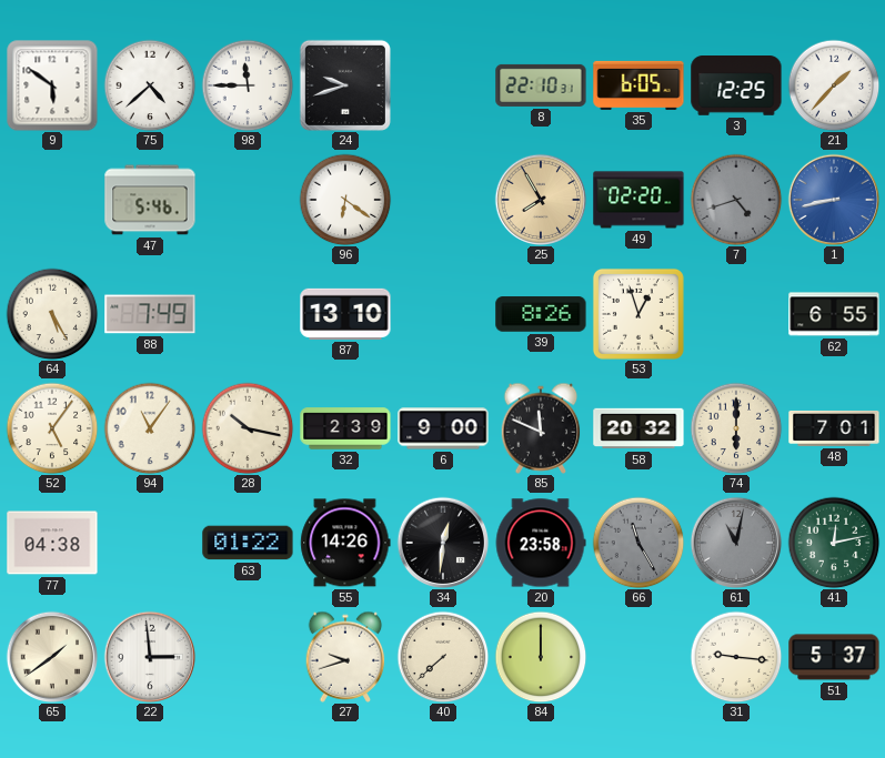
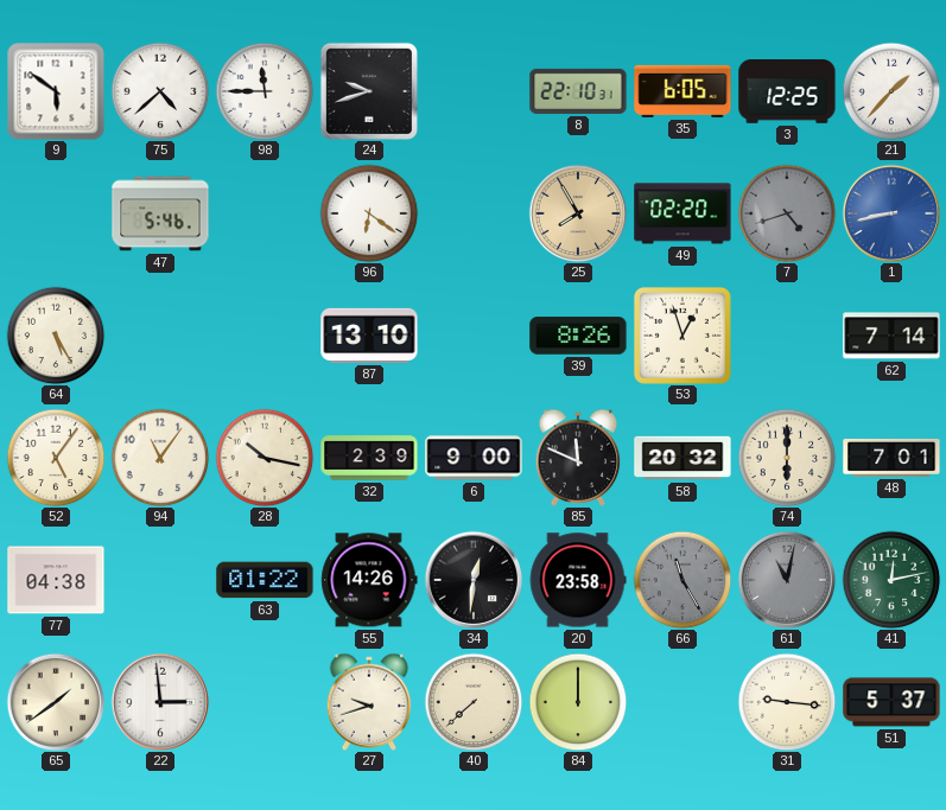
88: 7:49 -> none (150, 314)
62: 6:55 -> 7:14 (891, 336)
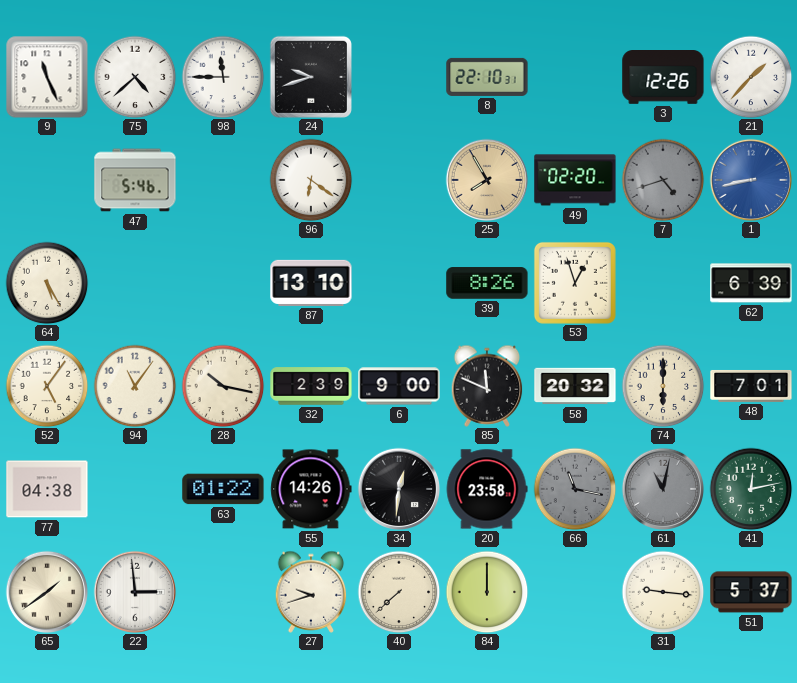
9: 5:51 -> 11:26 (47, 77)
35: 6:05 -> none (682, 91)
3: 12:25 -> 12:26 (663, 78)
62: 7:14 -> 6:39 (751, 283)
66: 11:25 -> 11:17 (575, 489)
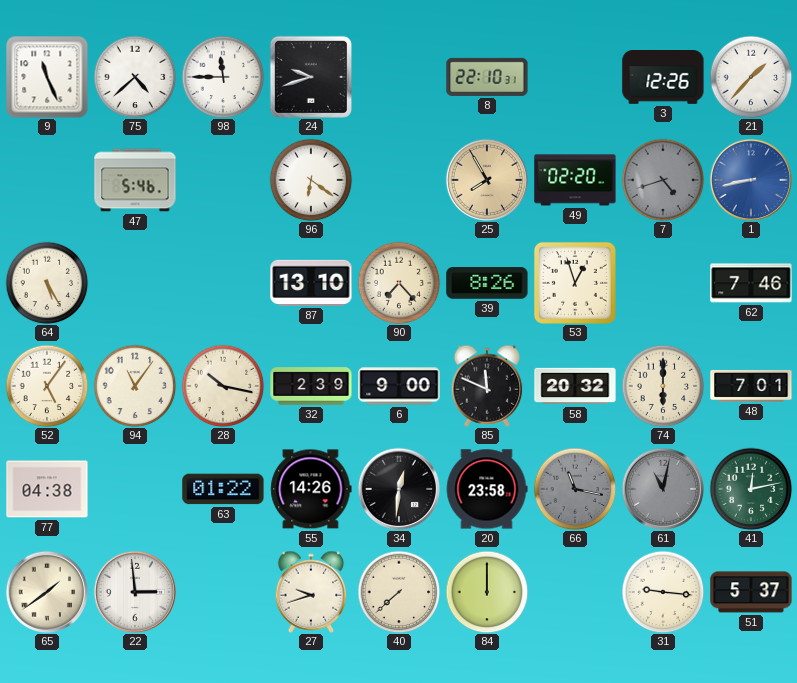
90: none -> 7:23 (399, 283)
62: 6:39 -> 7:46 (751, 283)
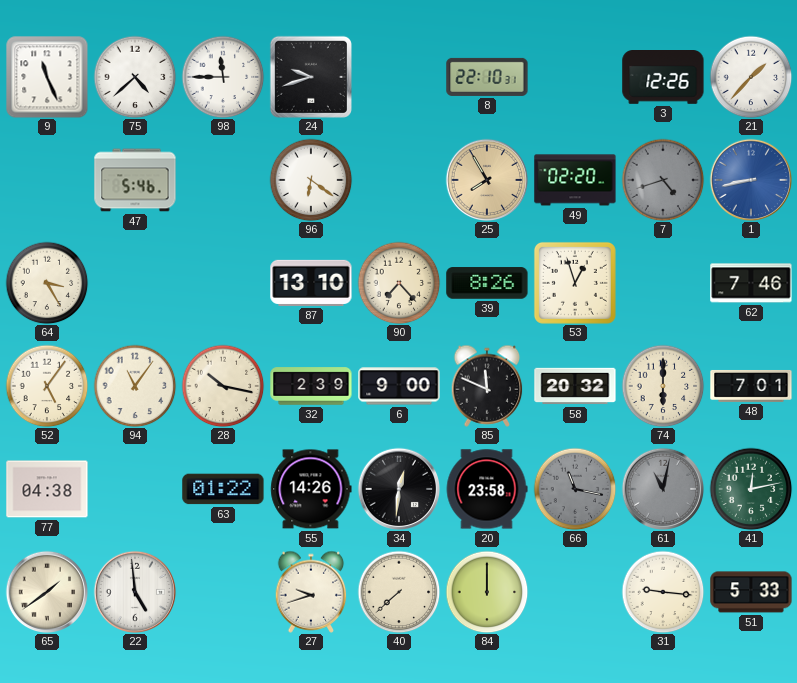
64: 5:25 -> 3:25 (47, 283)
22: 2:59 -> 4:59 (135, 592)
51: 5:37 -> 5:33 (751, 592)
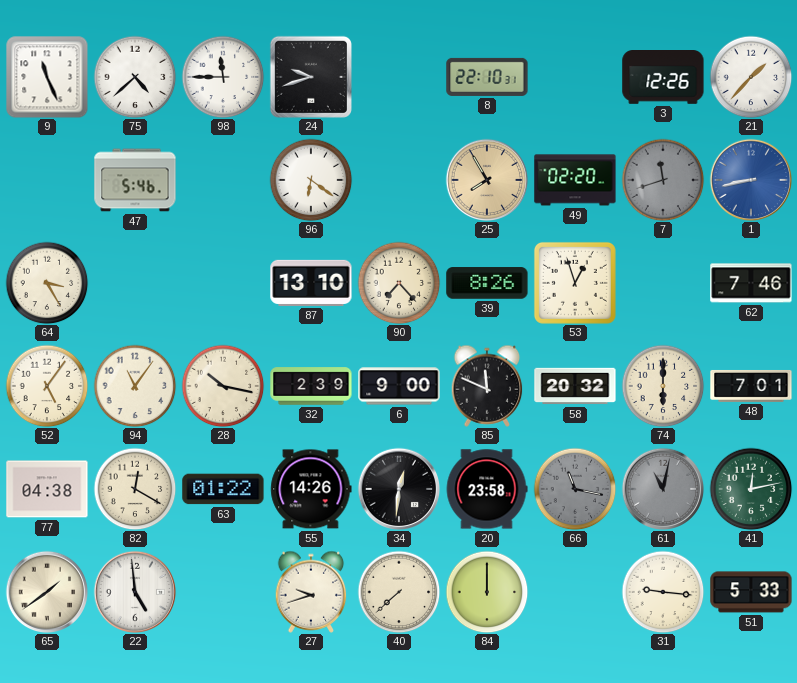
7: 4:42 -> 11:42 (663, 180)
82: none -> 12:20 (135, 489)
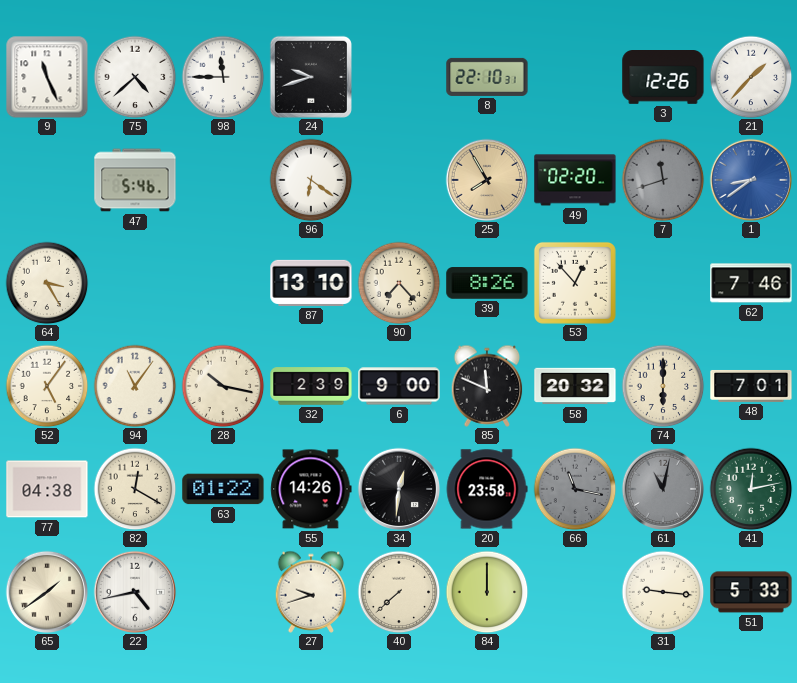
1: 8:43 -> 8:39 (751, 180)
53: 12:57 -> 12:53 (575, 283)
22: 4:59 -> 4:43 (135, 592)
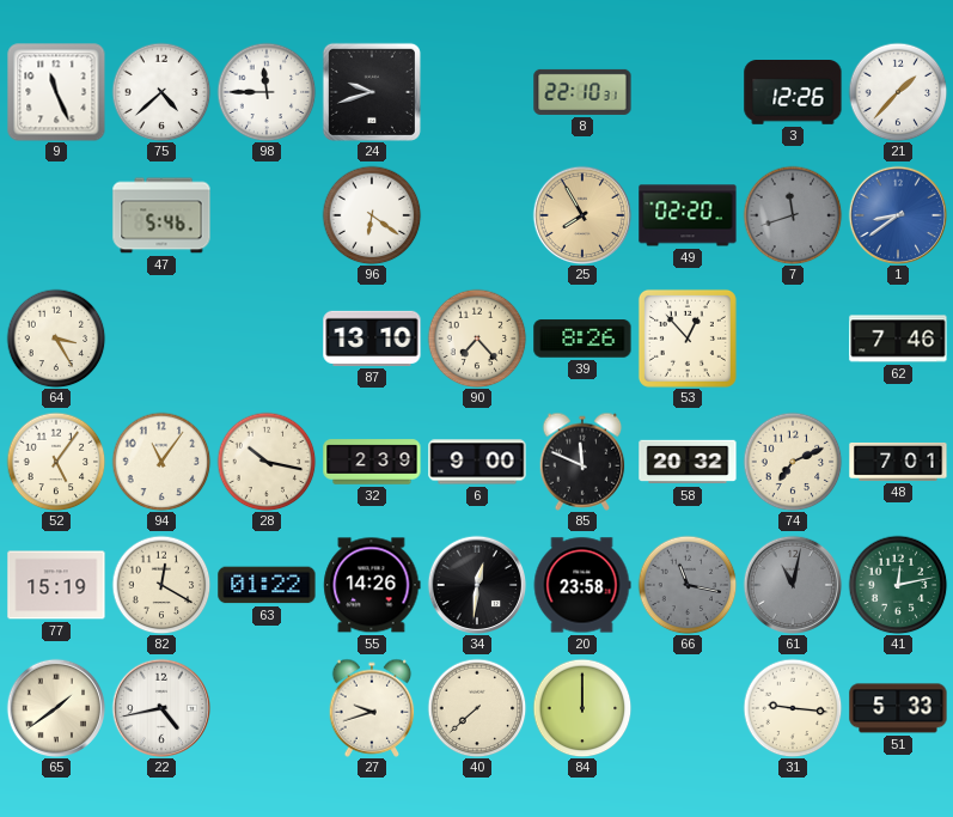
74: 6:00 -> 7:11 (793, 462)
77: 04:38 -> 15:19 (56, 585)
